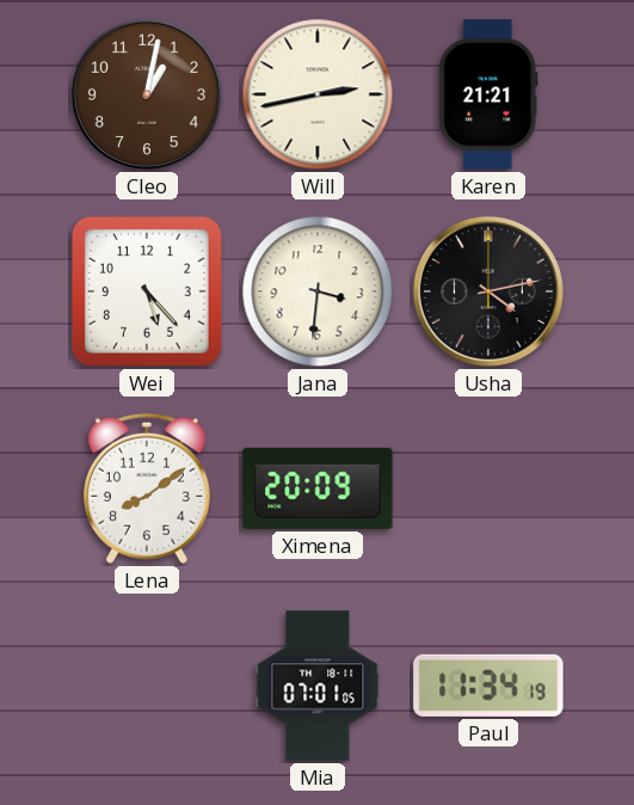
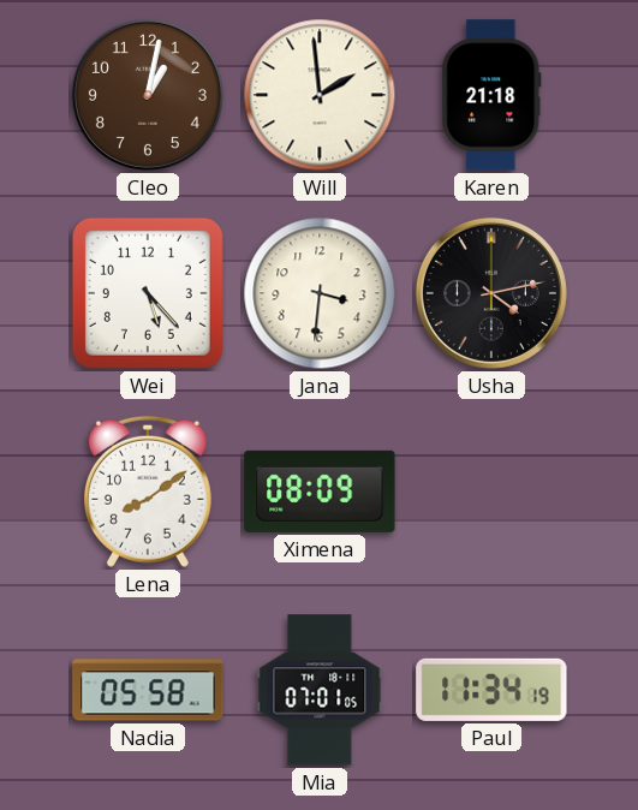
Will: 2:43 -> 1:59 (320, 95)
Karen: 21:21 -> 21:18 (491, 95)
Ximena: 20:09 -> 08:09 (320, 492)
Nadia: none -> 05:58 (148, 690)
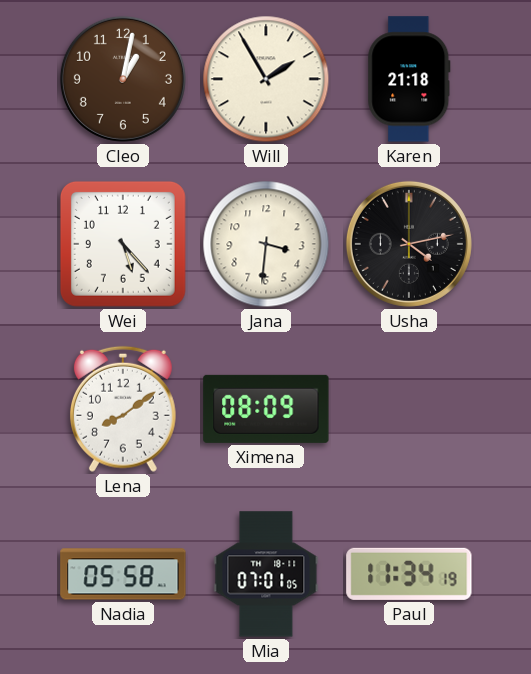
Will: 1:59 -> 1:55 (266, 79)
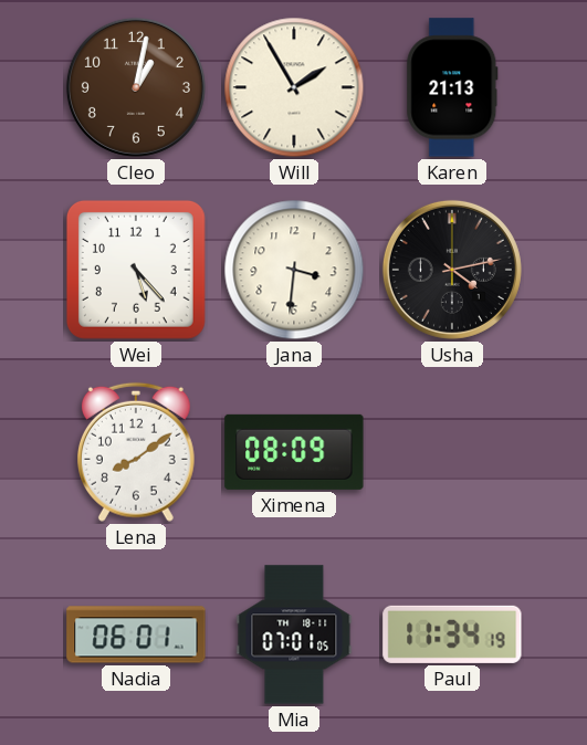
Karen: 21:18 -> 21:13 (452, 87)
Nadia: 05:58 -> 06:01 (136, 634)
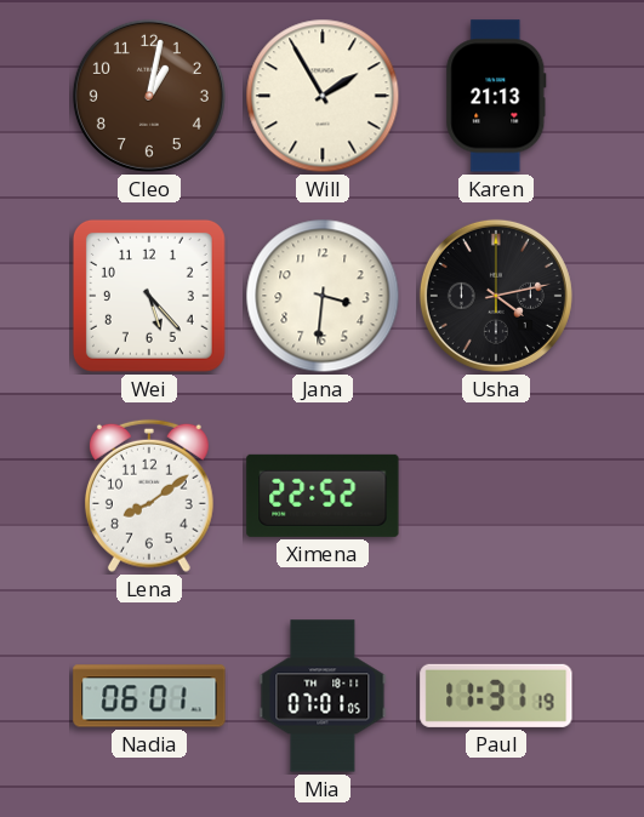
Ximena: 08:09 -> 22:52 (323, 496)
Paul: 11:34 -> 11:31 (496, 696)
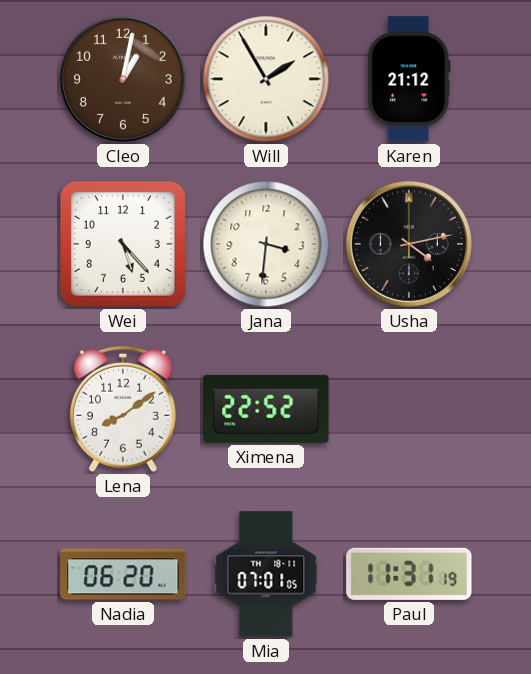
Karen: 21:13 -> 21:12 (409, 79)
Nadia: 06:01 -> 06:20 (123, 574)
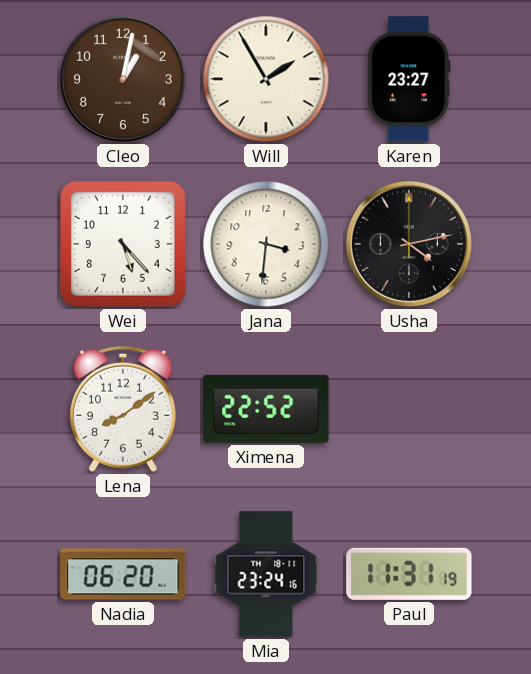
Karen: 21:12 -> 23:27 (409, 79)
Mia: 07:01 -> 23:24 (266, 574)
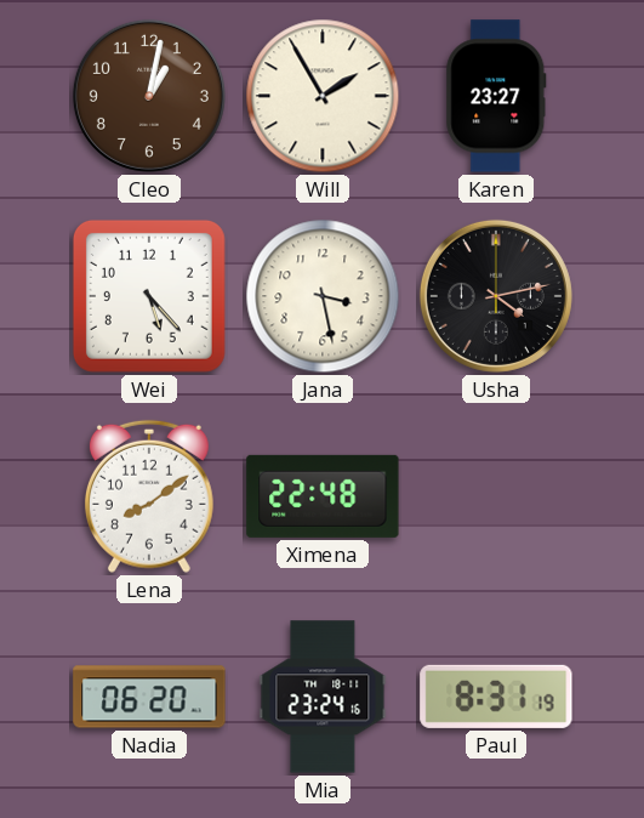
Jana: 3:31 -> 3:28 (323, 296)
Ximena: 22:52 -> 22:48 (323, 496)
Paul: 11:31 -> 8:31 (496, 697)
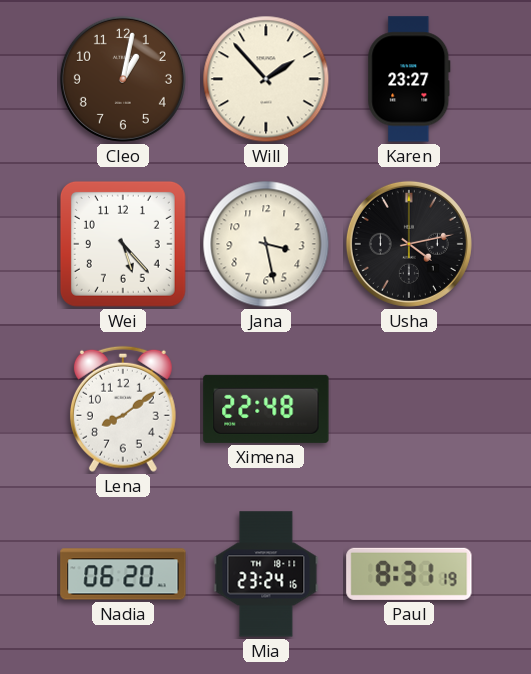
Will: 1:55 -> 1:53 (266, 79)
